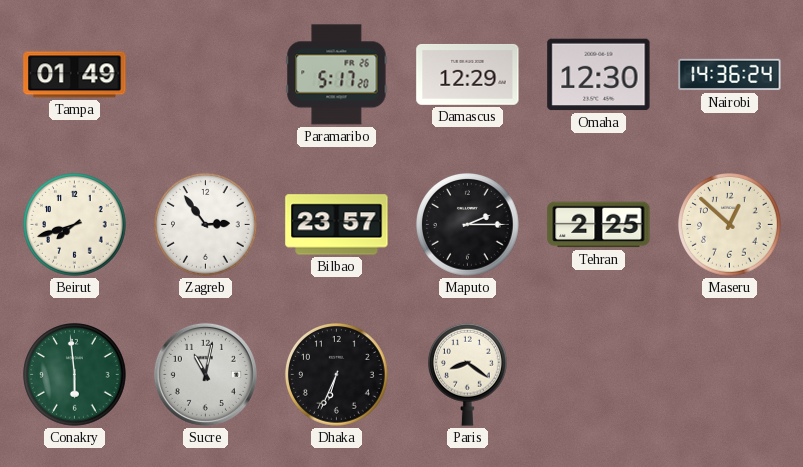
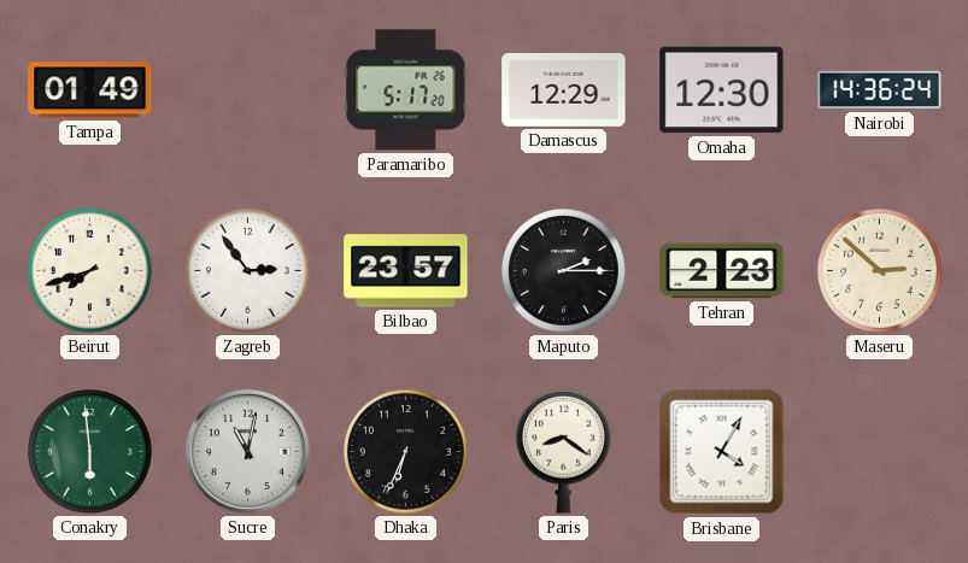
Tehran: 2:25 -> 2:23 (722, 271)
Maseru: 12:52 -> 2:52 (880, 271)
Brisbane: none -> 4:05 (722, 452)
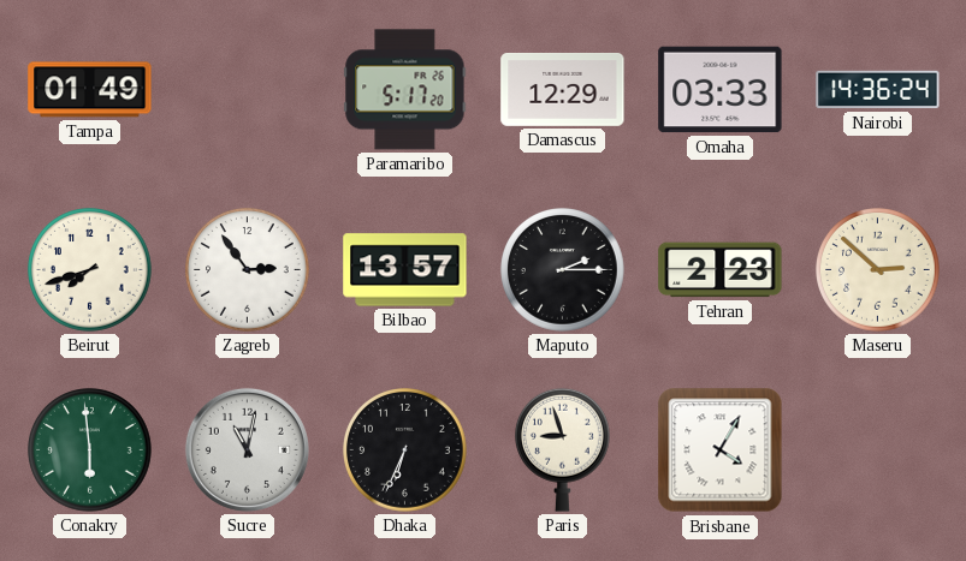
Omaha: 12:30 -> 03:33 (721, 90)
Bilbao: 23:57 -> 13:57 (405, 270)
Paris: 8:21 -> 8:57 (563, 449)
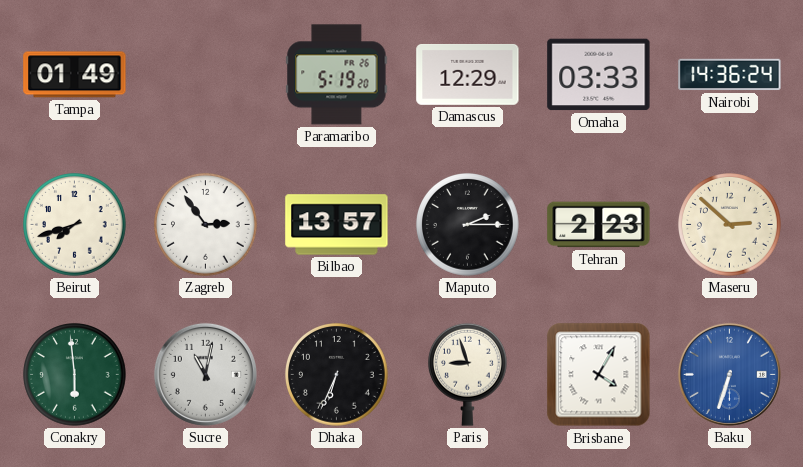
Paramaribo: 5:17 -> 5:19 (337, 75)
Baku: none -> 6:33 (729, 374)
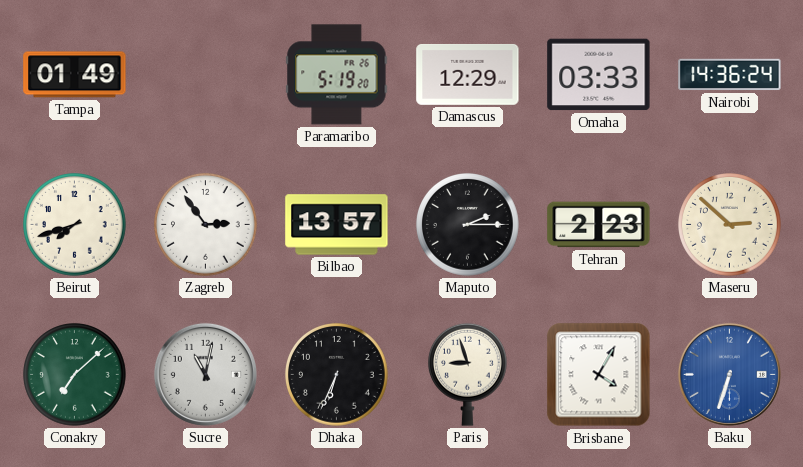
Conakry: 5:59 -> 7:08 (75, 375)
